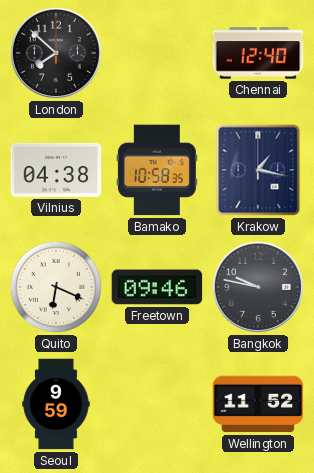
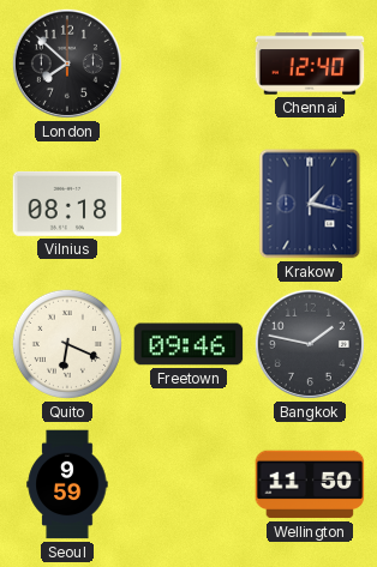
Vilnius: 04:38 -> 08:18 (67, 204)
Bamako: 10:58 -> none (157, 170)
Bangkok: 9:47 -> 1:47 (310, 344)
Wellington: 11:52 -> 11:50 (310, 484)
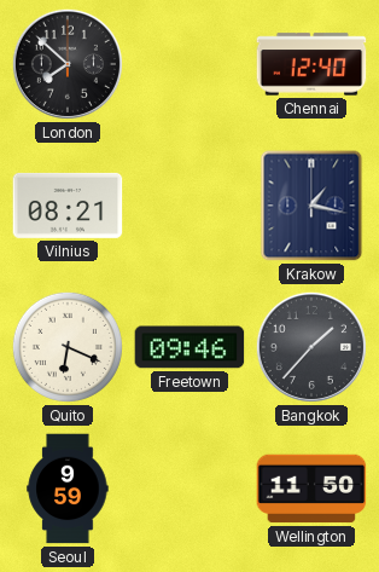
Vilnius: 08:18 -> 08:21 (68, 206)
Bangkok: 1:47 -> 1:37 (311, 347)
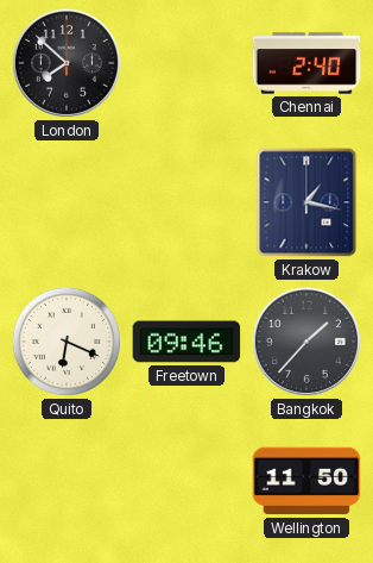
Chennai: 12:40 -> 2:40 (306, 63)
Vilnius: 08:21 -> none (68, 206)
Seoul: 9:59 -> none (68, 489)
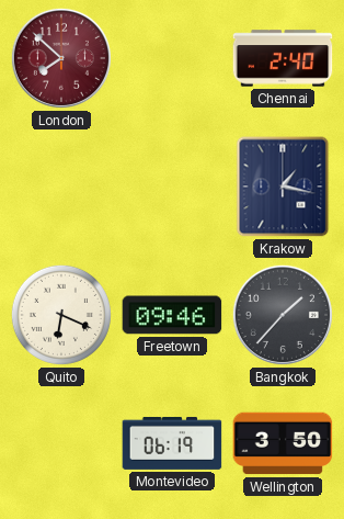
London dial: black -> burgundy (61, 58)
Montevideo: none -> 06:19 (172, 443)
Wellington: 11:50 -> 3:50 (283, 443)
